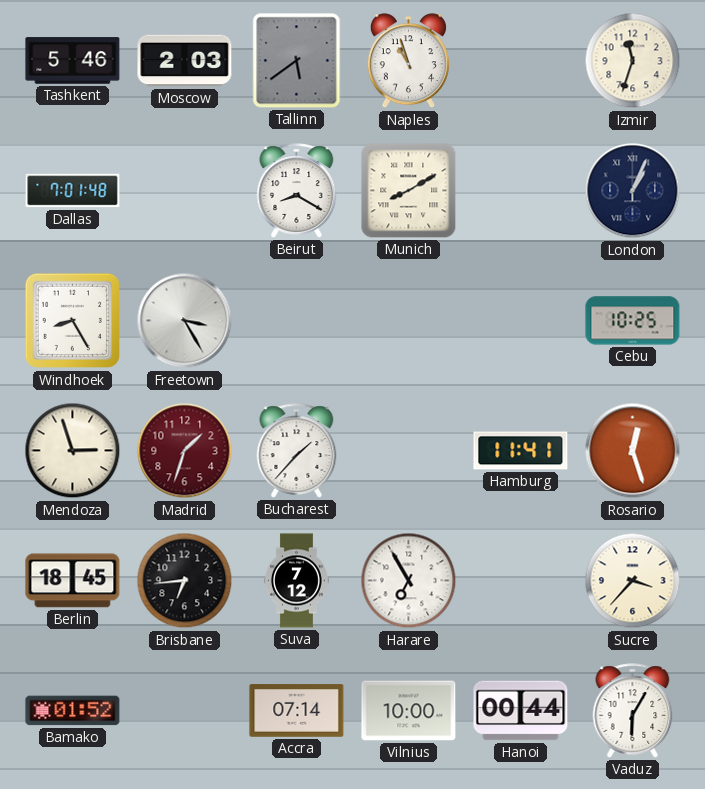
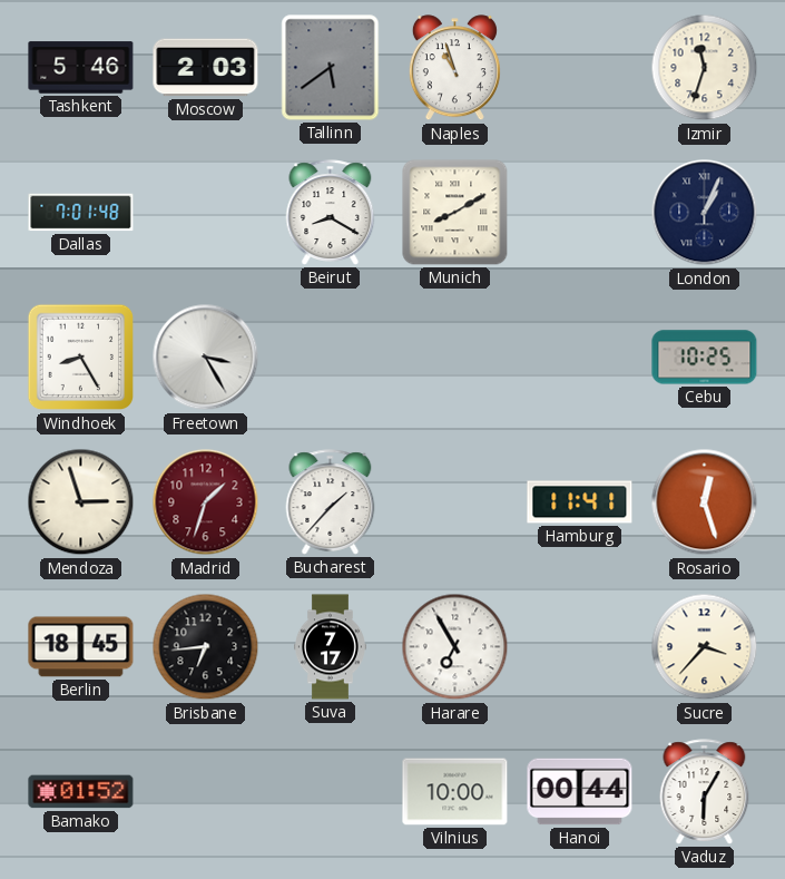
Suva: 7:12 -> 7:17 (331, 647)
Accra: 07:14 -> none (297, 711)
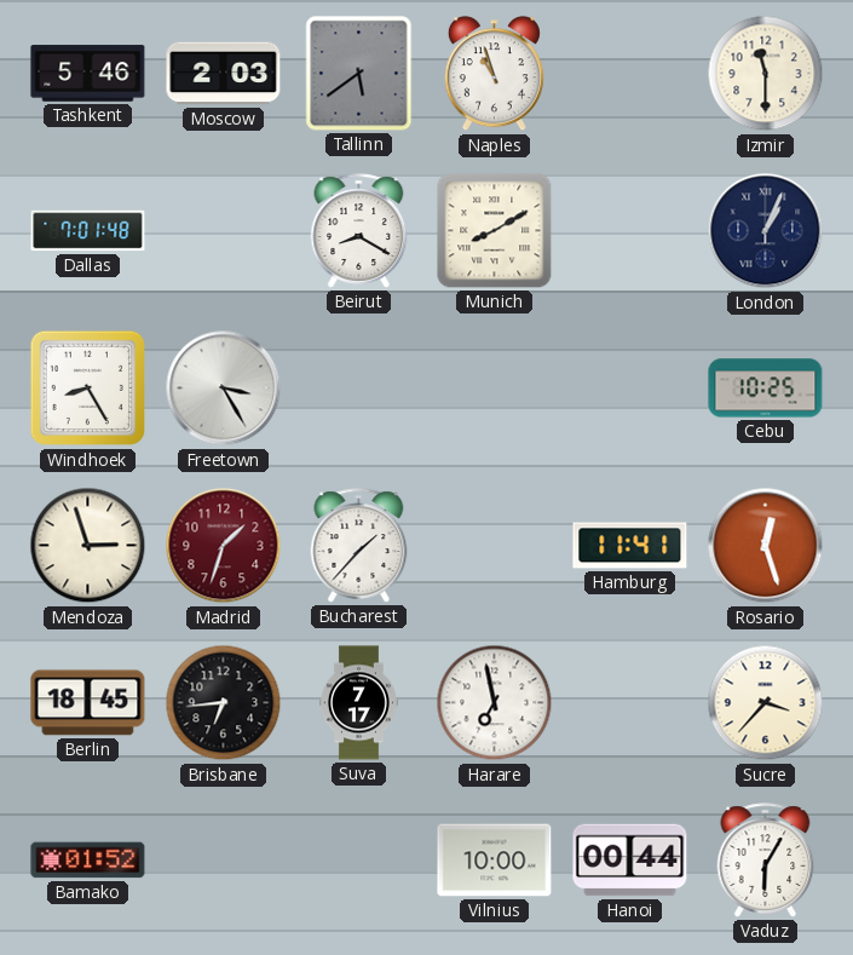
Izmir: 11:33 -> 11:30 (766, 74)
Harare: 6:55 -> 6:58 (495, 703)
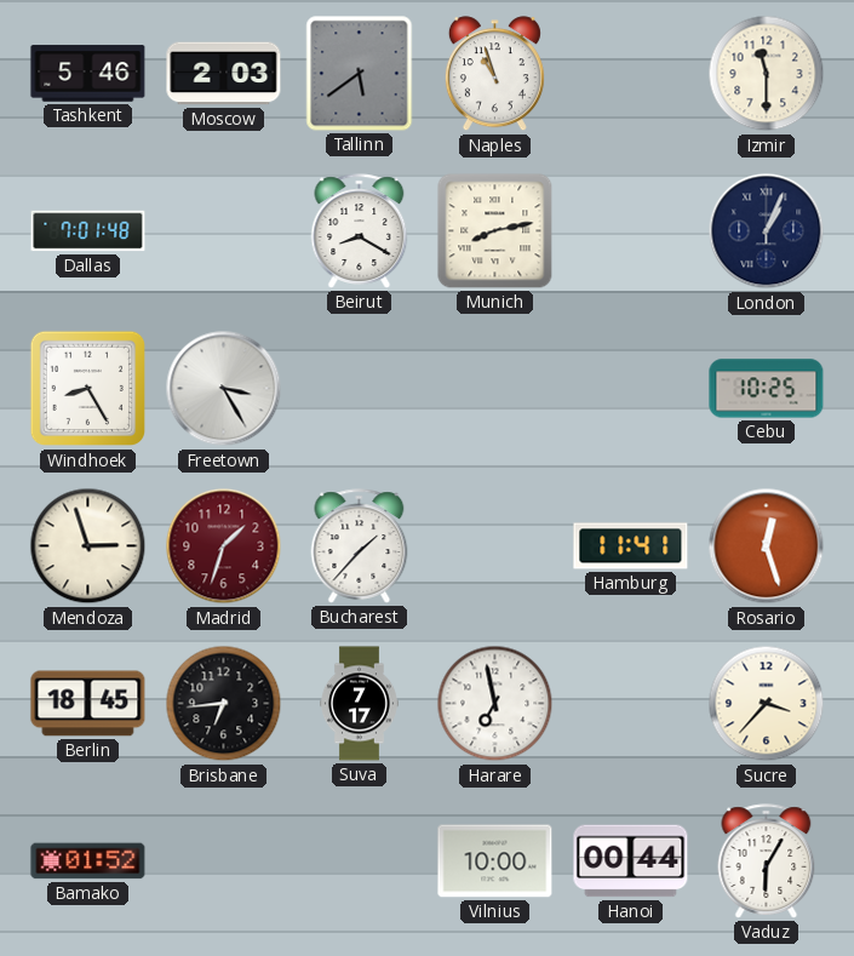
Munich: 8:10 -> 8:13 (495, 231)
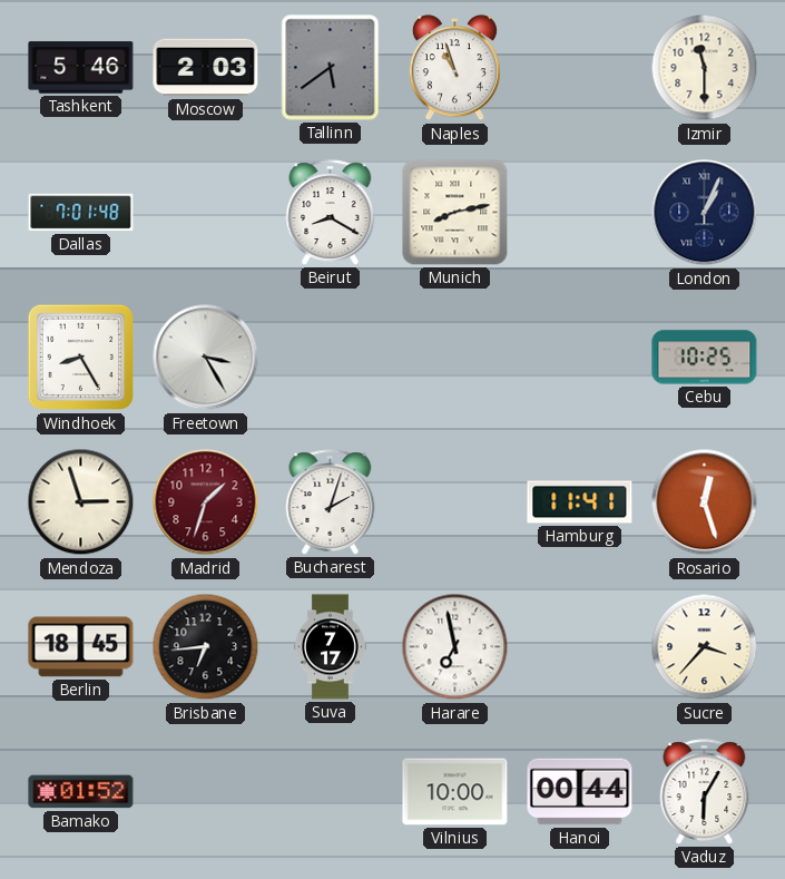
Bucharest: 1:37 -> 2:03 (331, 502)
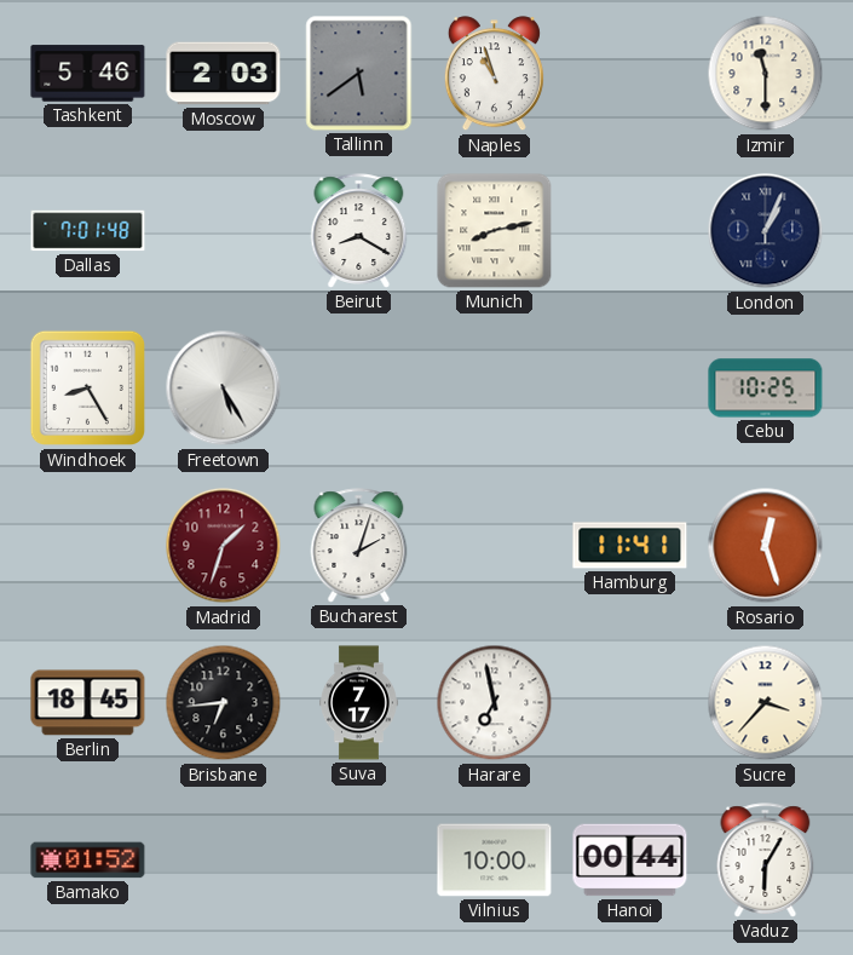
Freetown: 3:25 -> 5:25 (224, 389)
Mendoza: 2:57 -> none (81, 502)
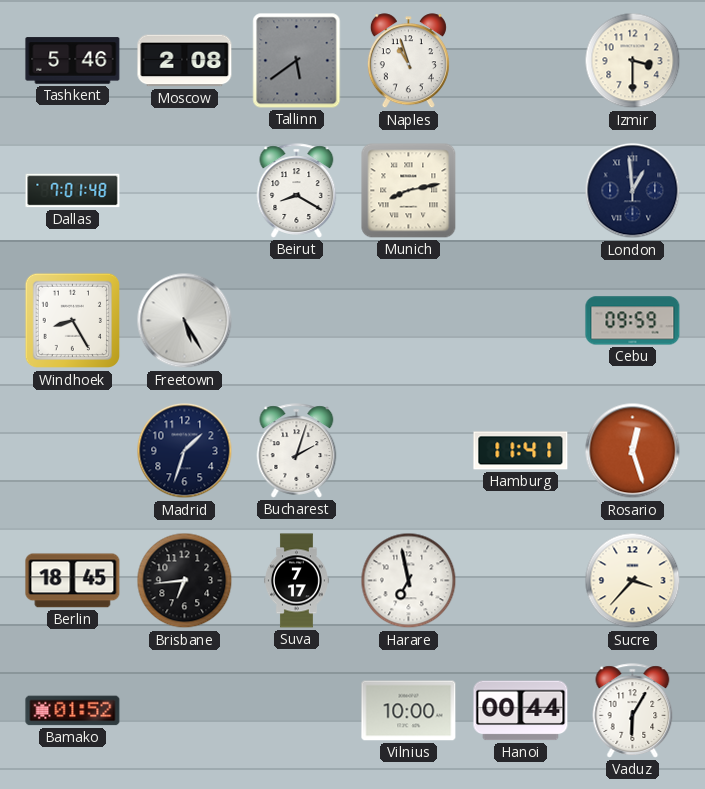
Moscow: 2:03 -> 2:08 (185, 61)
Izmir: 11:30 -> 3:30 (633, 61)
London: 1:04 -> 12:59 (633, 191)
Cebu: 10:25 -> 09:59 (633, 321)
Madrid dial: burgundy -> navy (185, 451)
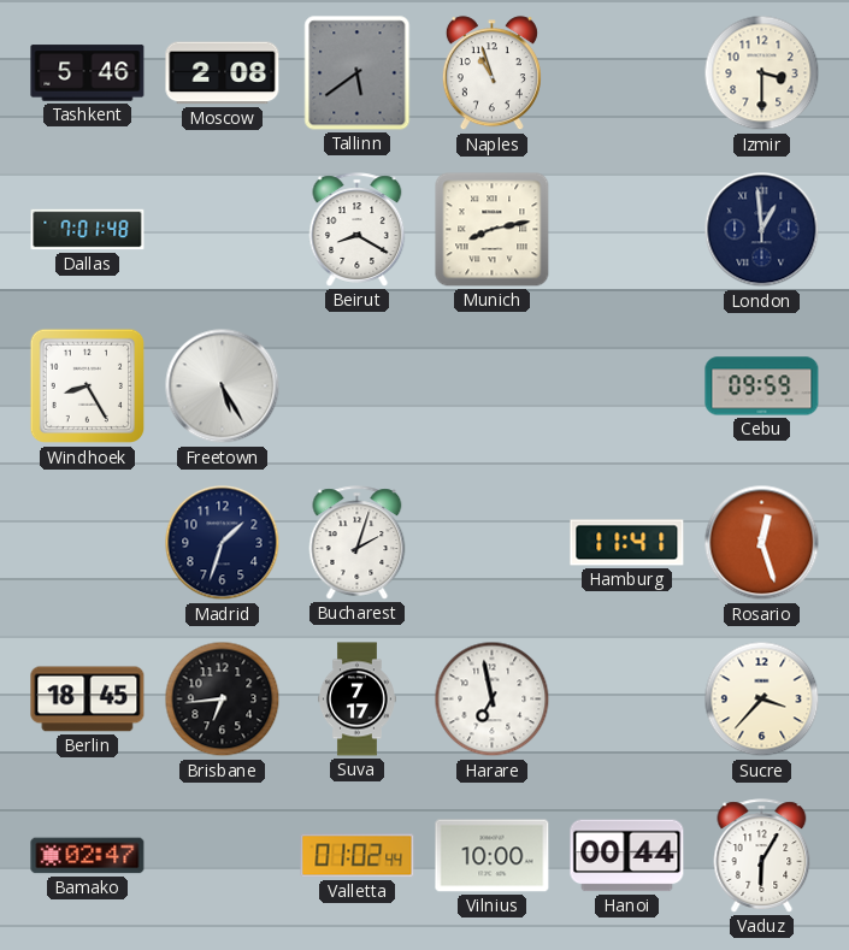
Bamako: 01:52 -> 02:47 (88, 856)
Valletta: none -> 01:02 (358, 856)
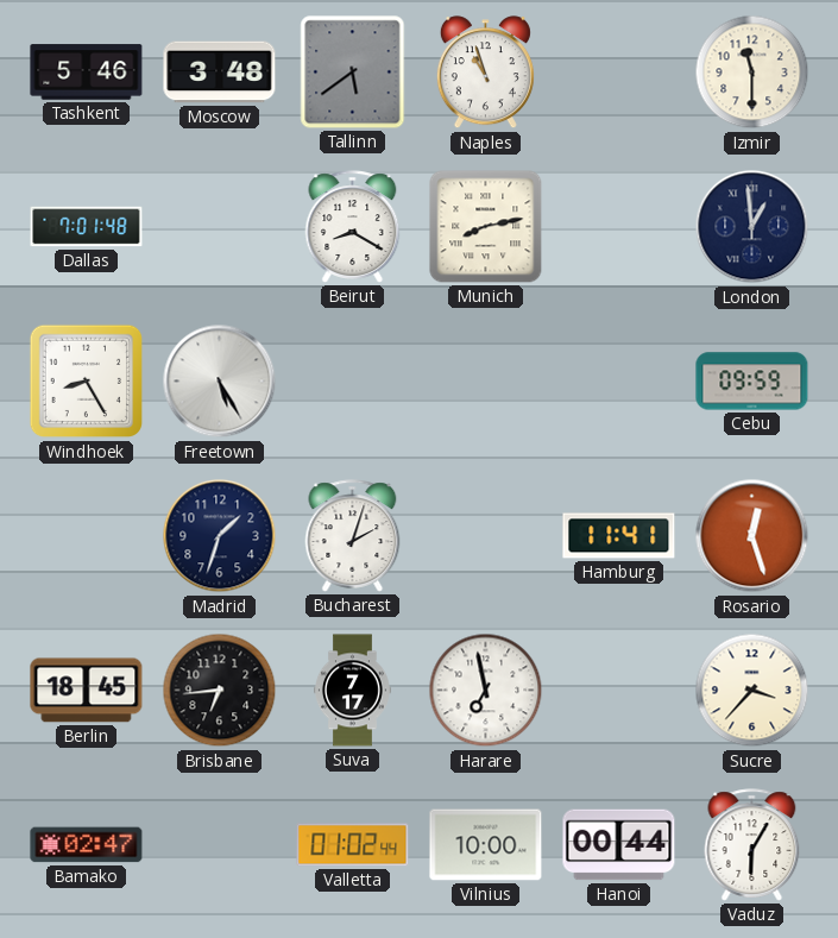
Moscow: 2:08 -> 3:48 (220, 73)
Izmir: 3:30 -> 11:30 (752, 73)
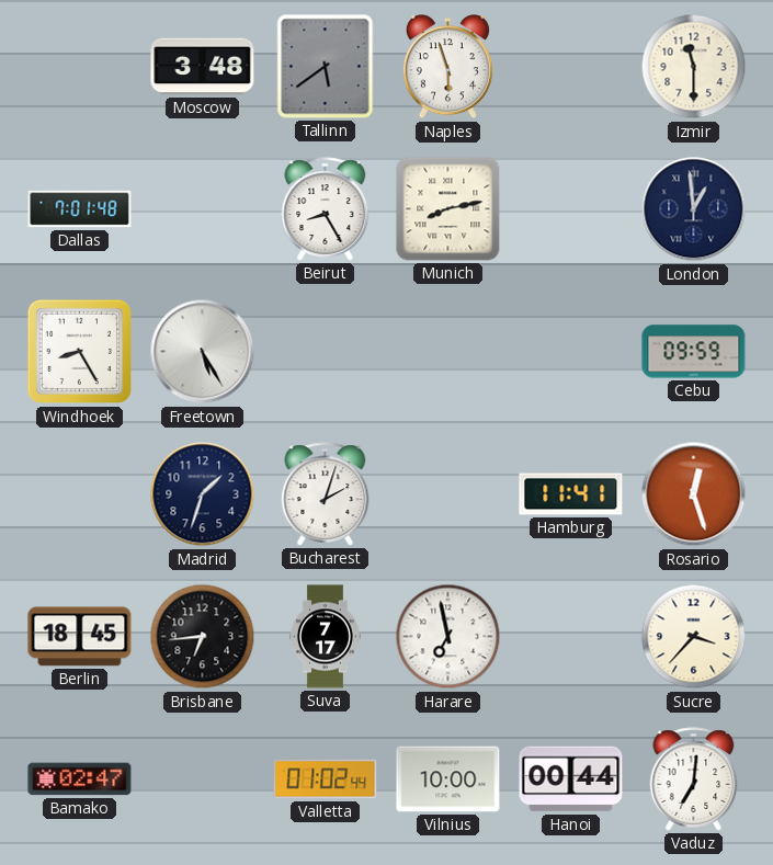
Tashkent: 5:46 -> none (87, 73)
Naples: 10:57 -> 5:57 (447, 67)
Beirut: 8:20 -> 8:25 (326, 209)
Vaduz: 6:05 -> 7:01 (694, 779)
